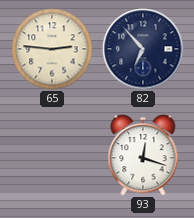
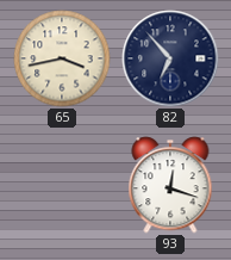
65: 2:46 -> 3:43 (62, 58)
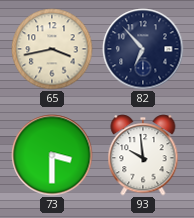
73: none -> 3:30 (52, 155)
93: 12:18 -> 9:59 (143, 155)
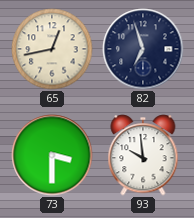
65: 3:43 -> 12:43 (52, 49)
82: 6:53 -> 6:57 (143, 49)
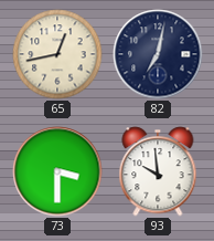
82: 6:57 -> 7:02 (158, 54)
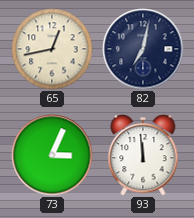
73: 3:30 -> 3:04 (52, 155)
93: 9:59 -> 11:59 (143, 155)
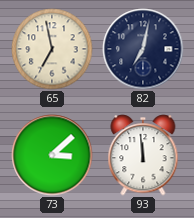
65: 12:43 -> 6:58 (52, 49)
73: 3:04 -> 3:08 (52, 155)
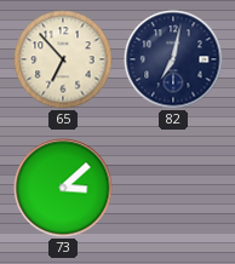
65: 6:58 -> 6:53 (63, 59)
93: 11:59 -> none (143, 155)
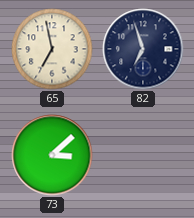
65: 6:53 -> 6:58 (52, 49)
82: 7:02 -> 6:57 (143, 49)
